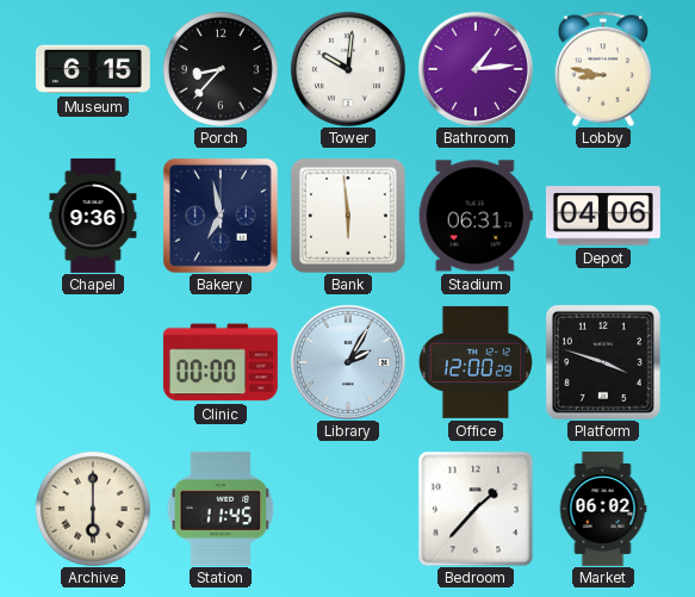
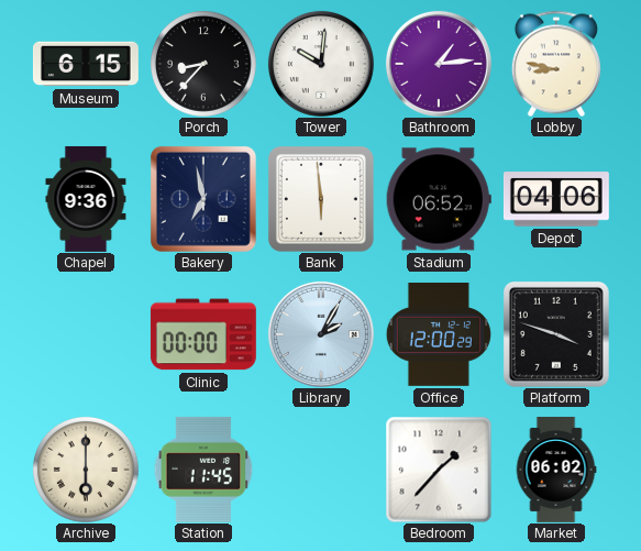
Stadium: 06:31 -> 06:52 (439, 199)
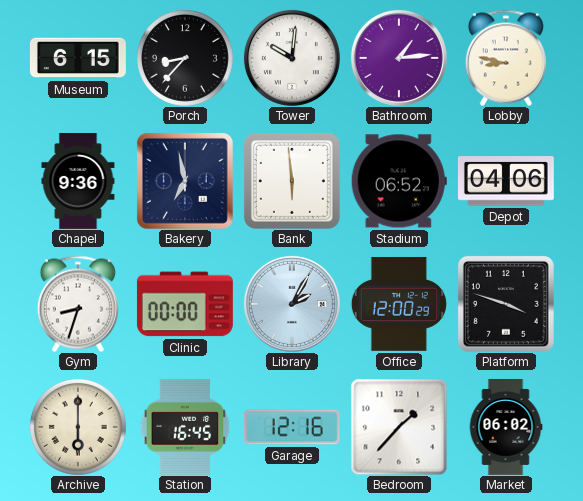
Gym: none -> 8:33 (78, 304)
Station: 11:45 -> 16:45 (185, 427)
Garage: none -> 12:16 (292, 427)
